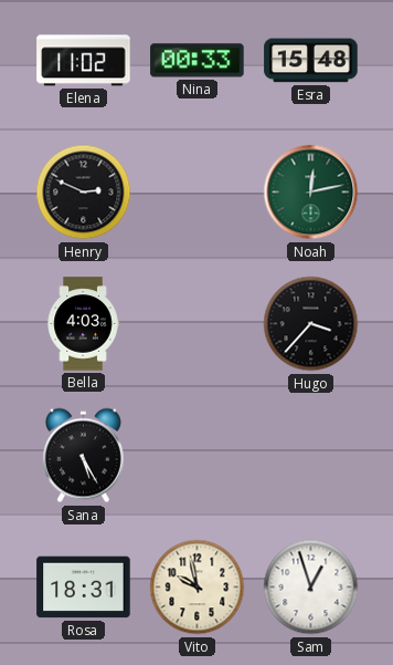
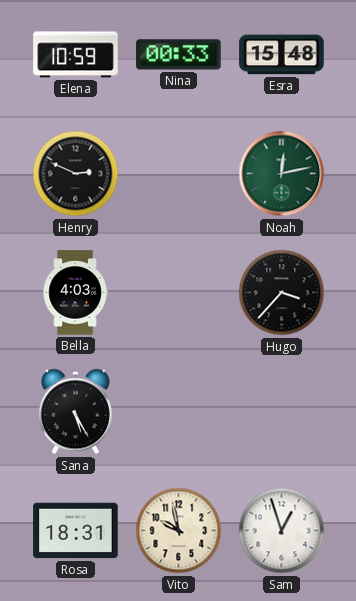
Elena: 11:02 -> 10:59 (76, 55)
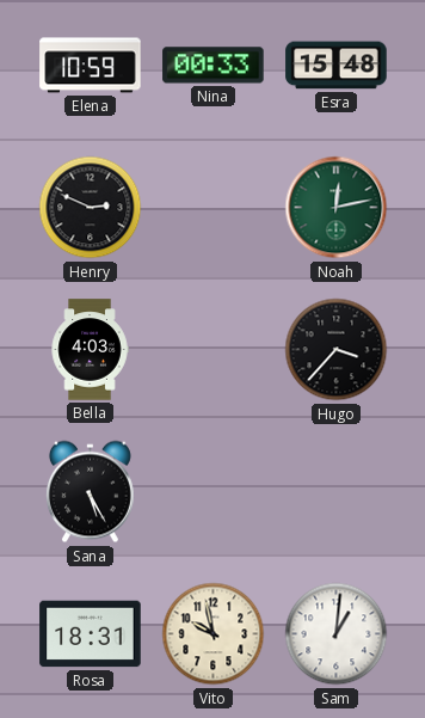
Sam: 12:57 -> 1:01 (337, 634)
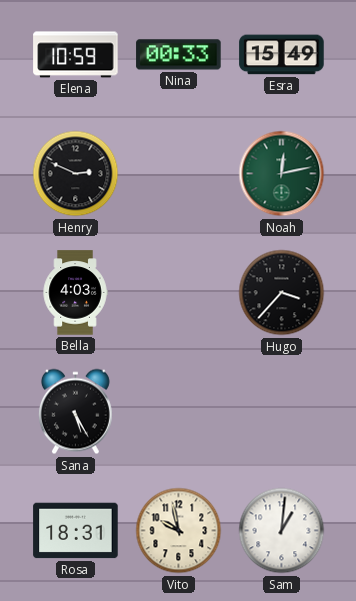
Esra: 15:48 -> 15:49 (282, 55)
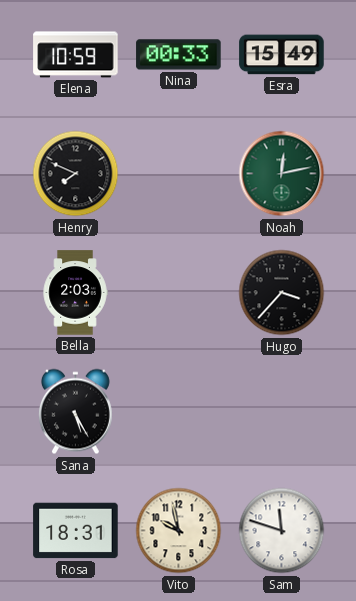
Henry: 2:49 -> 7:49 (76, 174)
Bella: 4:03 -> 2:03 (75, 293)
Sam: 1:01 -> 11:48 (282, 531)
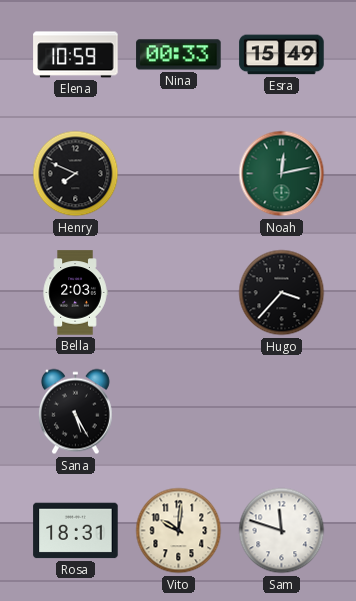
Vito: 9:58 -> 10:01 (179, 531)
